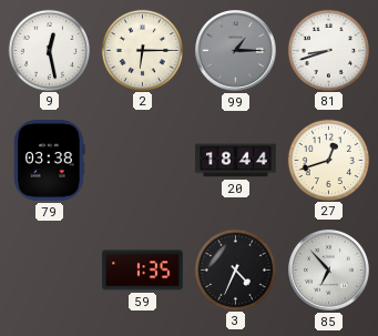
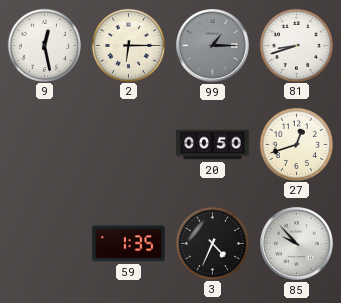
79: 03:38 -> none (50, 161)
20: 18:44 -> 00:50 (213, 145)
85: 6:53 -> 9:53 (297, 244)
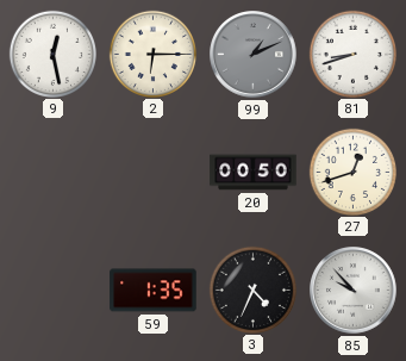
99: 1:15 -> 1:11 (254, 55)
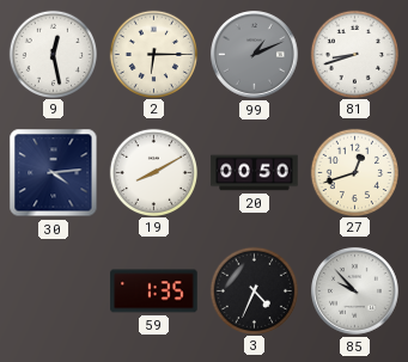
30: none -> 4:14 (54, 173)
19: none -> 8:10 (153, 172)
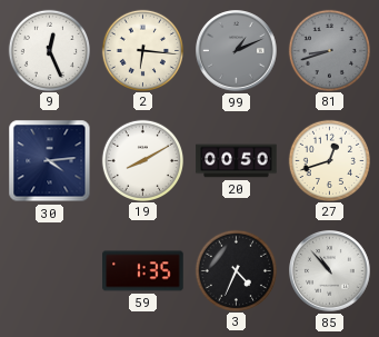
9: 12:28 -> 12:26 (49, 50)
2: 6:15 -> 6:16 (142, 50)
81 dial: white -> grey (329, 50)
85: 9:53 -> 10:53 (330, 271)
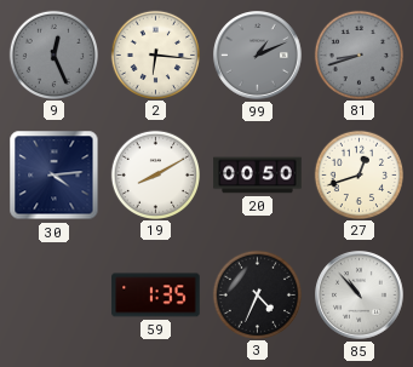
9 dial: white -> grey (53, 55)
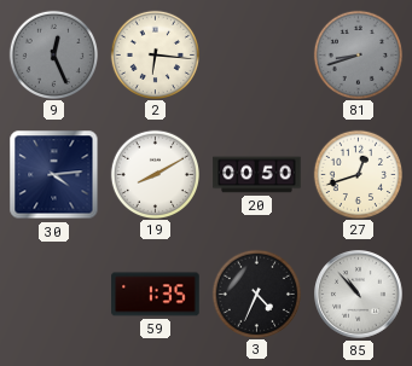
99: 1:11 -> none (258, 56)
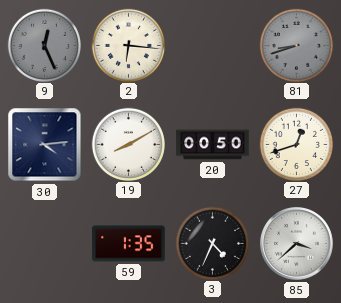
85: 10:53 -> 3:38 (297, 244)
